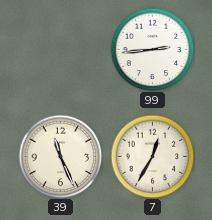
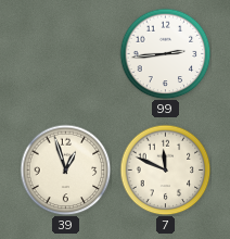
39: 11:26 -> 12:57 (65, 169)
7: 12:35 -> 11:49 (165, 169)
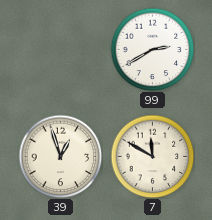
99: 2:44 -> 2:40 (152, 49)
7: 11:49 -> 11:50 (152, 156)
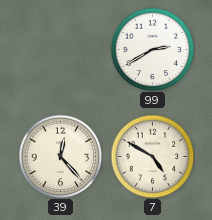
39: 12:57 -> 12:23 (60, 156)
7: 11:50 -> 4:50 (152, 156)
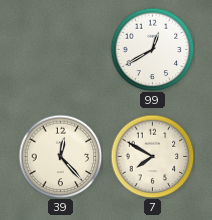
99: 2:40 -> 12:40 (152, 49)
7: 4:50 -> 7:50 (152, 156)
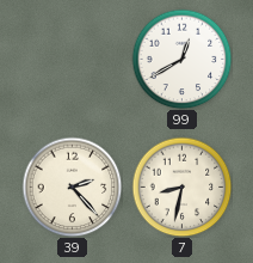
39: 12:23 -> 2:23 (72, 186)
7: 7:50 -> 8:32 (181, 186)
